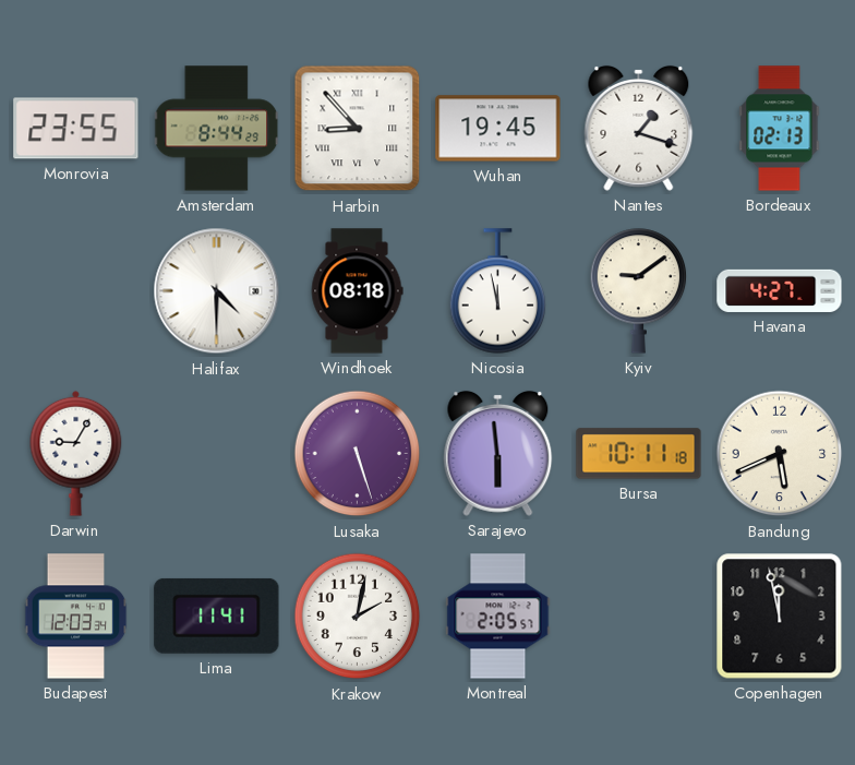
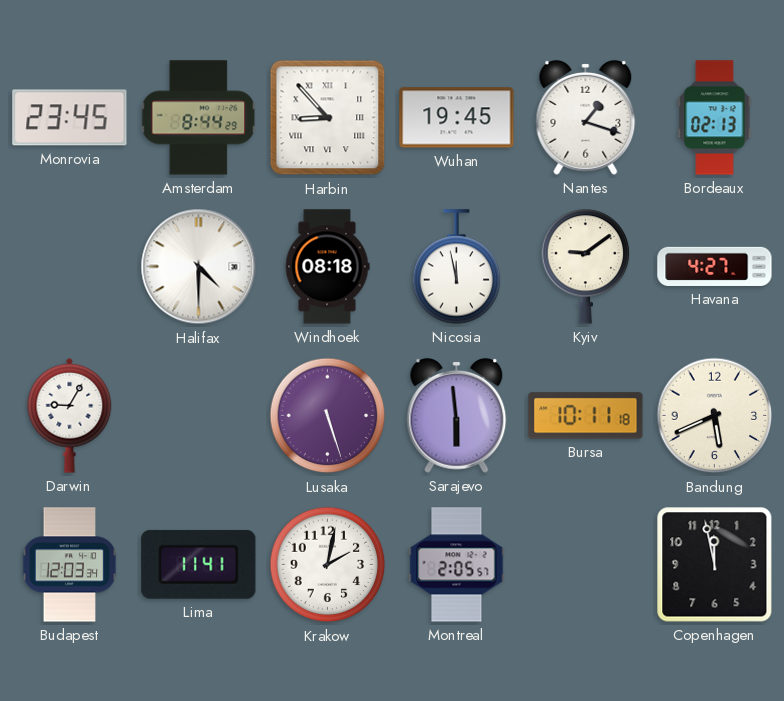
Monrovia: 23:55 -> 23:45 (70, 118)
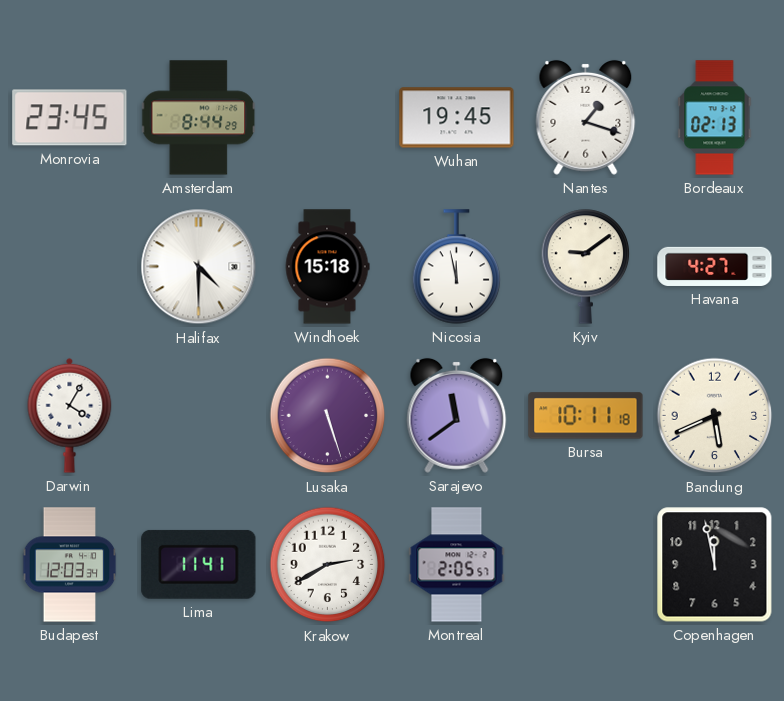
Harbin: 8:53 -> none (328, 118)
Windhoek: 08:18 -> 15:18 (327, 267)
Darwin: 9:05 -> 4:05 (70, 415)
Sarajevo: 5:59 -> 11:39 (457, 415)
Krakow: 2:02 -> 2:40 (328, 565)
